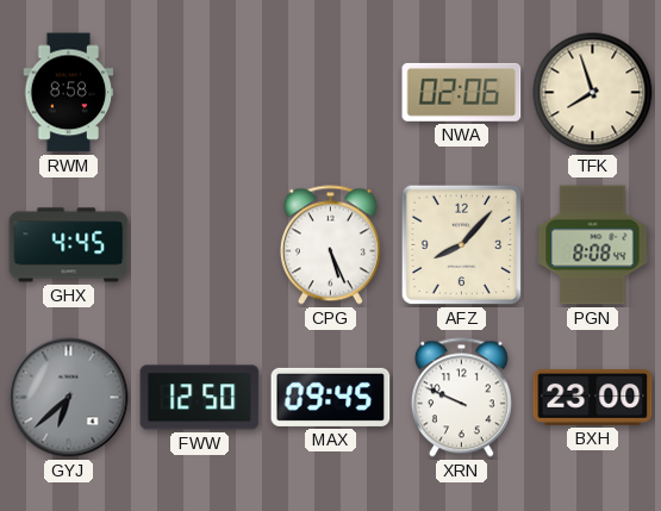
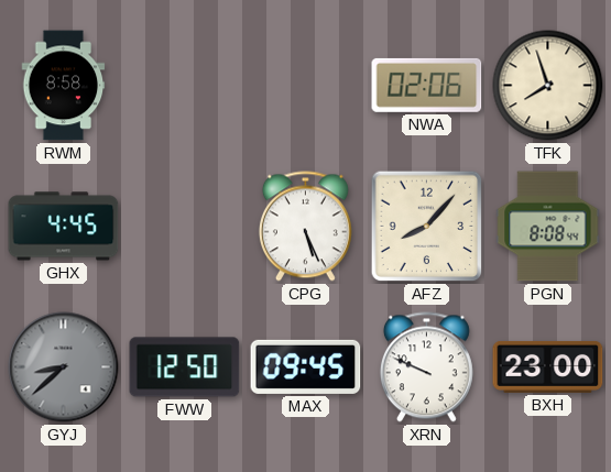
GYJ: 6:38 -> 8:38 (64, 367)
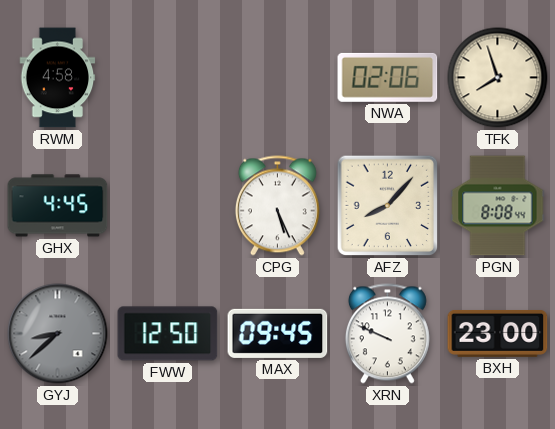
RWM: 8:58 -> 4:58 (58, 78)
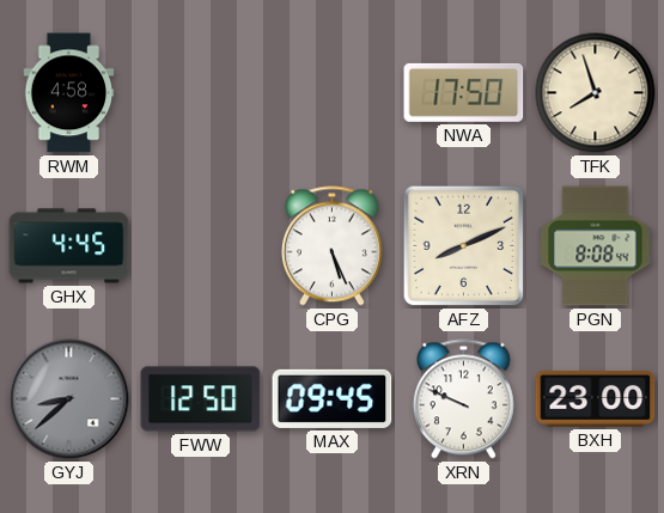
NWA: 02:06 -> 17:50 (464, 92)
AFZ: 8:07 -> 8:11 (464, 246)
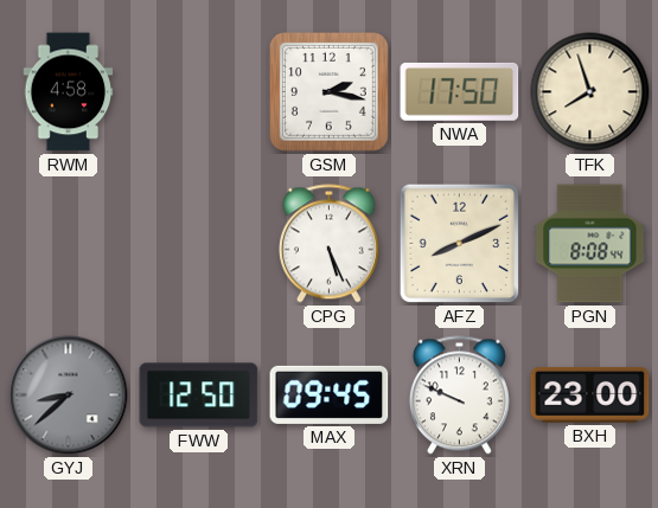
GSM: none -> 2:17 (328, 91)
GHX: 4:45 -> none (69, 246)
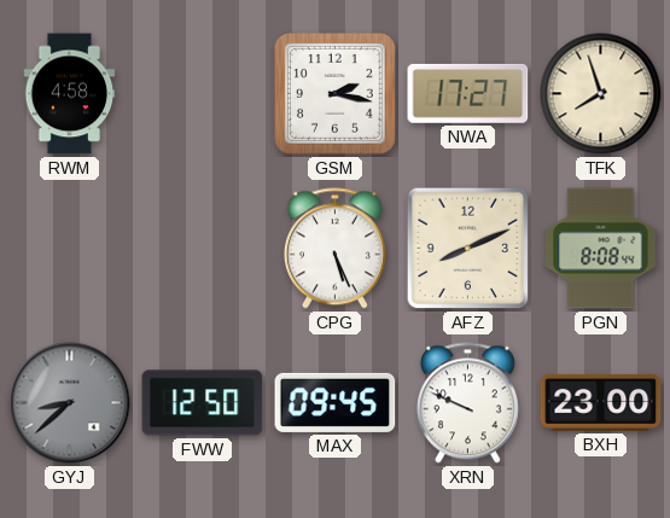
NWA: 17:50 -> 17:27 (468, 93)
